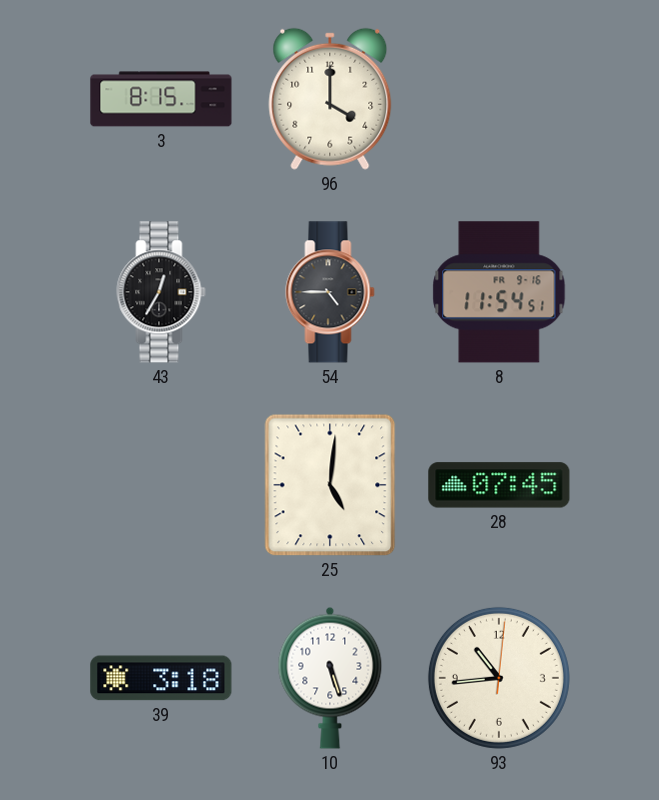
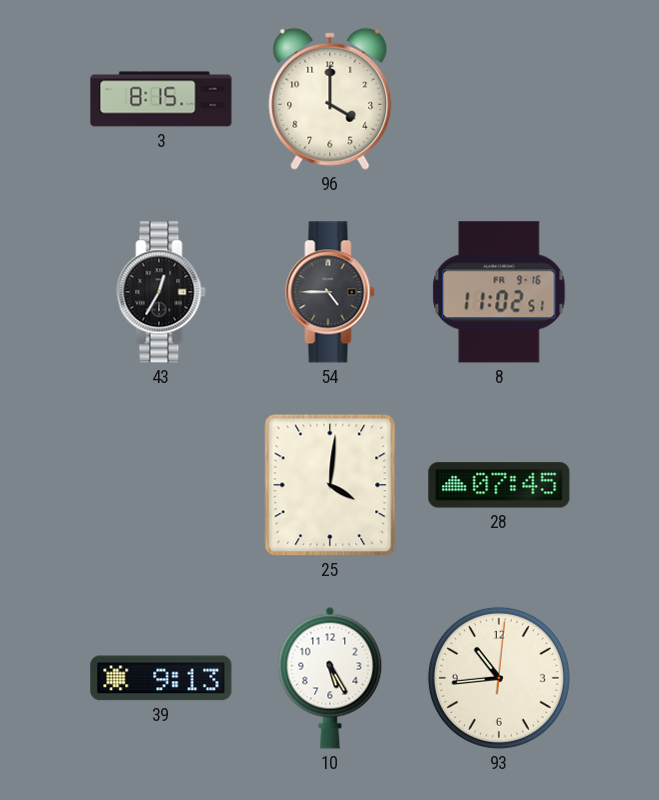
8: 11:54 -> 11:02 (499, 292)
25: 5:01 -> 4:01 (330, 485)
39: 3:18 -> 9:13 (161, 678)
10: 5:27 -> 5:25 (330, 678)
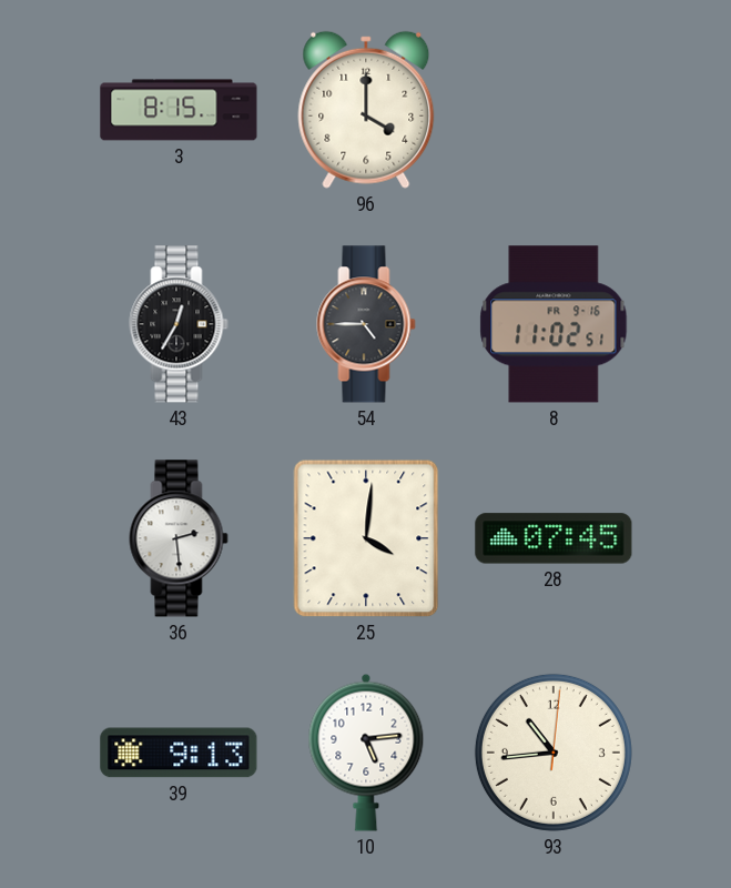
36: none -> 2:29 (179, 538)
10: 5:25 -> 5:14 (366, 753)
